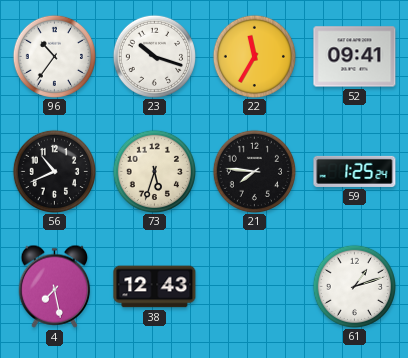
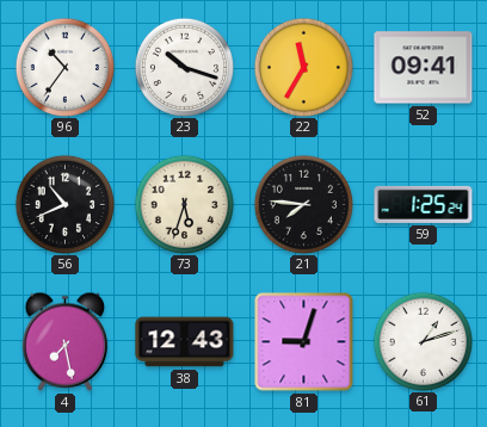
81: none -> 9:03 (304, 342)
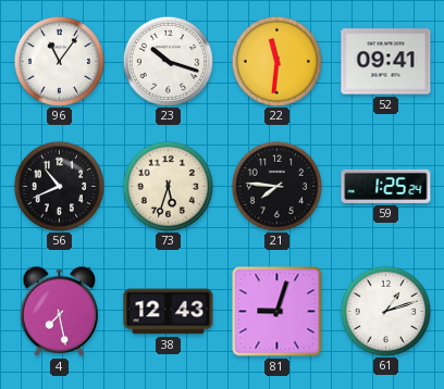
96: 10:36 -> 11:06 (59, 61)
22: 11:35 -> 11:31 (276, 61)
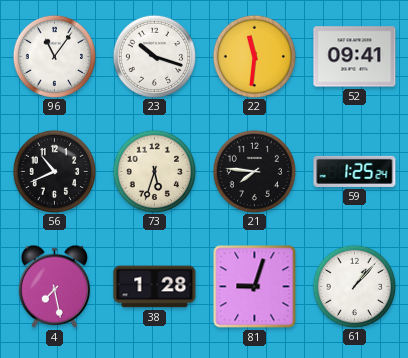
38: 12:43 -> 1:28 (155, 287)
61: 1:12 -> 1:07 (354, 286)
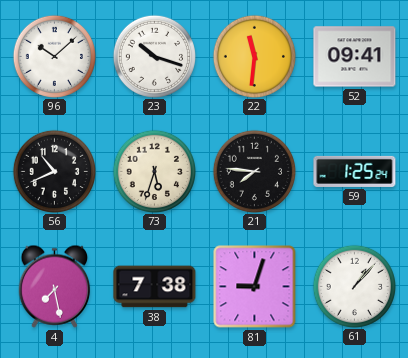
96: 11:06 -> 10:08 (54, 56)
38: 1:28 -> 7:38 (155, 287)
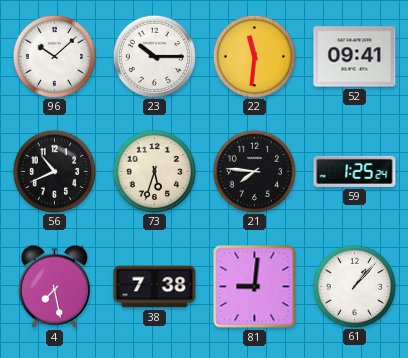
23: 10:18 -> 10:15 (154, 56)
81: 9:03 -> 9:01 (255, 287)
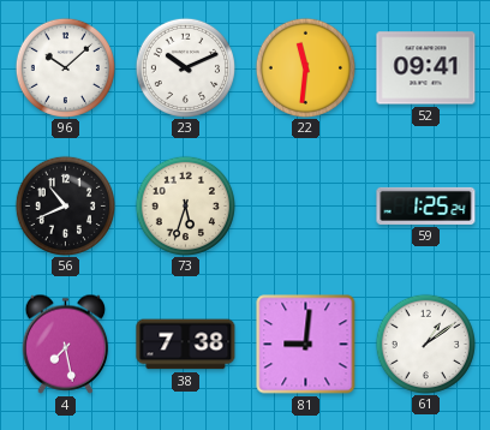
23: 10:15 -> 10:11 (185, 67)
21: 7:46 -> none (254, 171)
61: 1:07 -> 1:09 (425, 344)
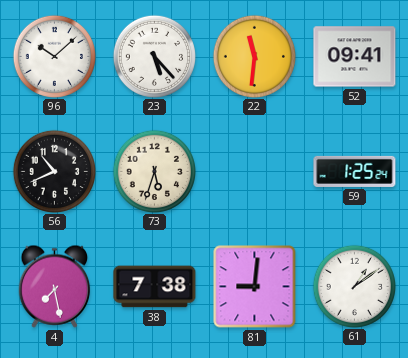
23: 10:11 -> 5:23 (154, 56)
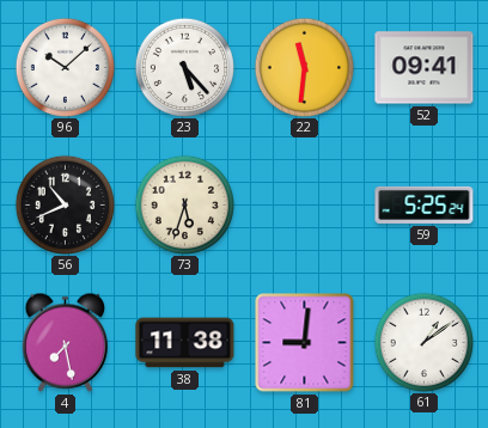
59: 1:25 -> 5:25 (425, 204)
38: 7:38 -> 11:38 (185, 343)
